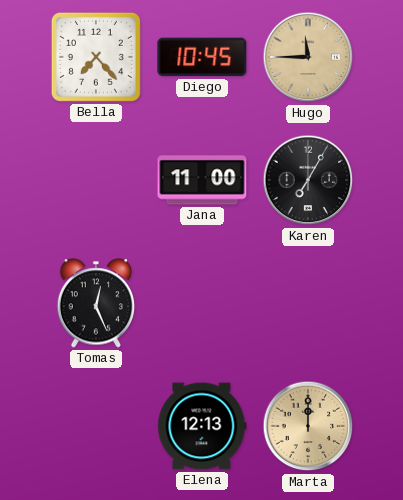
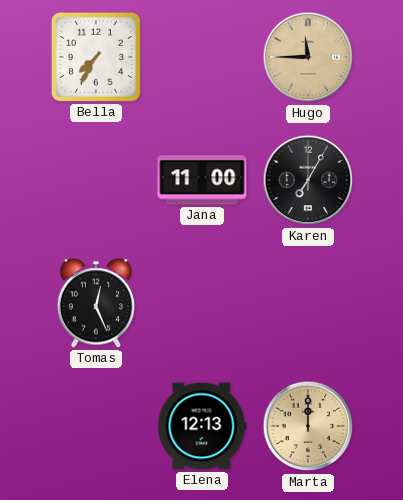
Bella: 7:23 -> 7:35 (96, 57)
Diego: 10:45 -> none (202, 57)
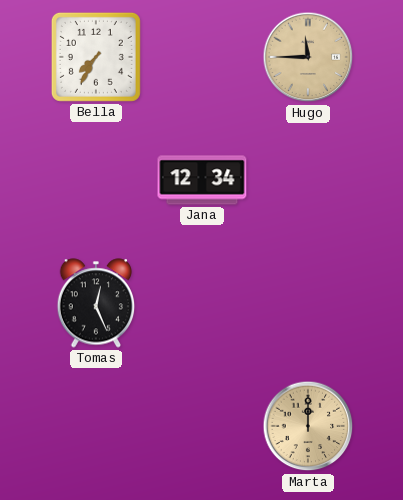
Jana: 11:00 -> 12:34 (202, 180)
Karen: 7:05 -> none (308, 180)
Elena: 12:13 -> none (202, 426)
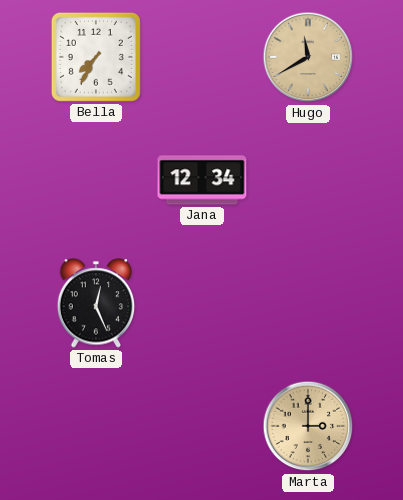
Hugo: 11:45 -> 11:40 (308, 57)
Marta: 12:00 -> 3:00 (308, 426)
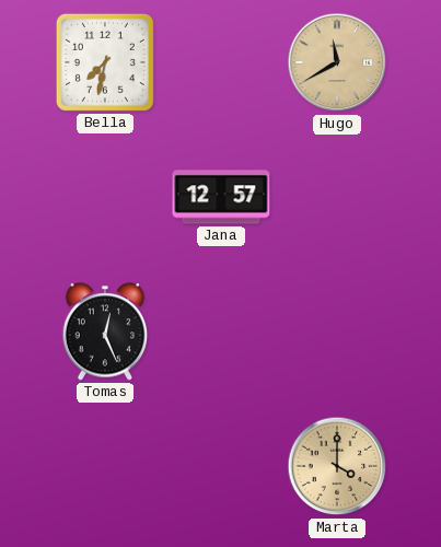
Bella: 7:35 -> 7:32 (105, 62)
Jana: 12:34 -> 12:57 (221, 197)
Marta: 3:00 -> 4:00 (337, 466)
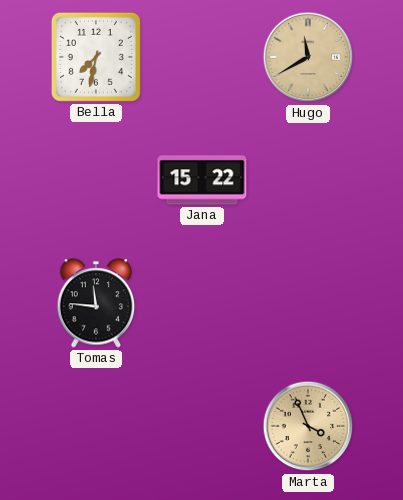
Jana: 12:57 -> 15:22 (202, 180)
Tomas: 12:26 -> 11:46 (96, 303)
Marta: 4:00 -> 3:56 (308, 426)
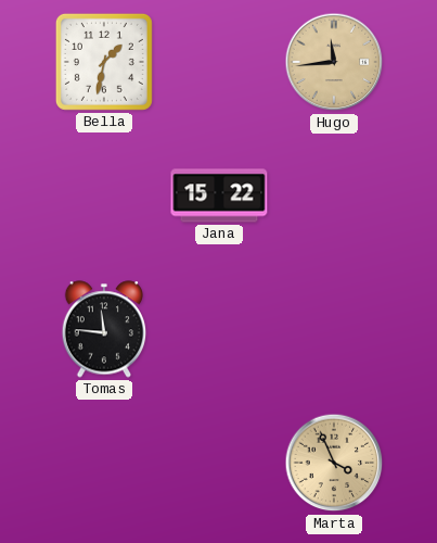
Bella: 7:32 -> 1:32 (104, 62)
Hugo: 11:40 -> 11:44 (334, 62)
